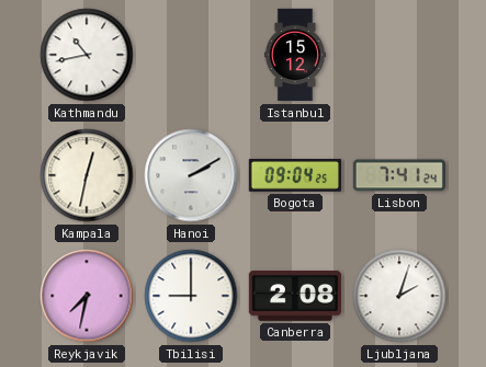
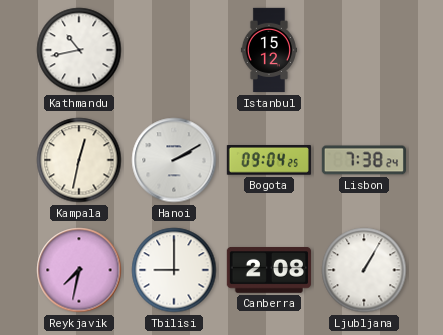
Lisbon: 7:41 -> 7:38 (364, 160)
Ljubljana: 2:03 -> 1:05 (364, 270)
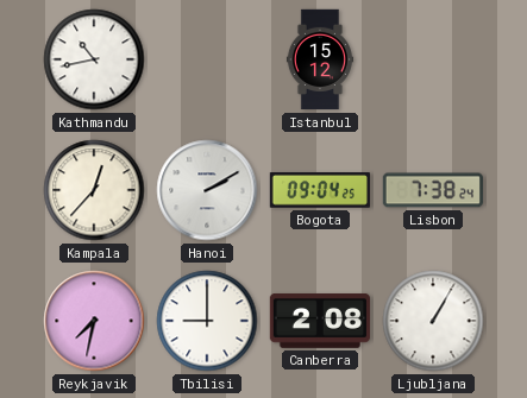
Kampala: 12:32 -> 12:37 (94, 190)
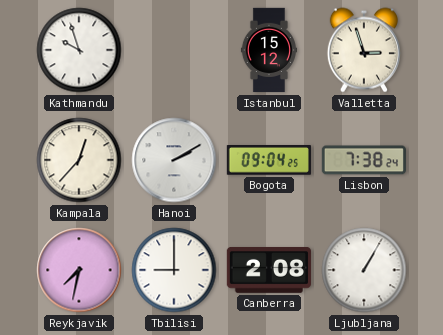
Kathmandu: 10:43 -> 9:57 (79, 50)
Valletta: none -> 2:57 (364, 50)
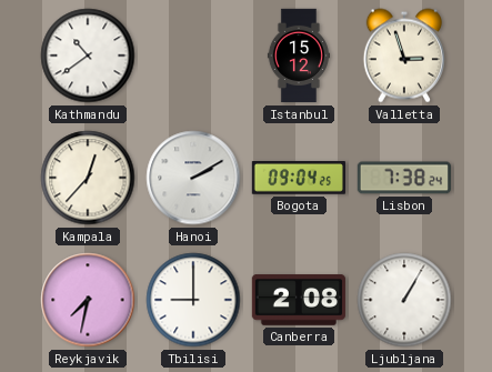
Kathmandu: 9:57 -> 10:39 (88, 56)
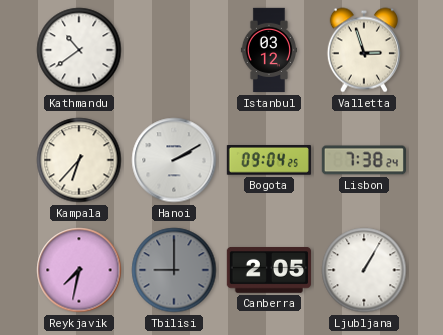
Istanbul: 15:12 -> 03:12 (269, 50)
Kampala: 12:37 -> 6:37 (79, 160)
Tbilisi dial: white -> grey (174, 270)
Canberra: 2:08 -> 2:05 (269, 271)
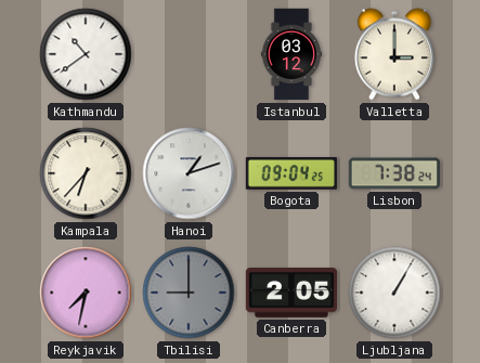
Valletta: 2:57 -> 3:00 (394, 54)
Hanoi: 2:10 -> 1:12 (189, 173)
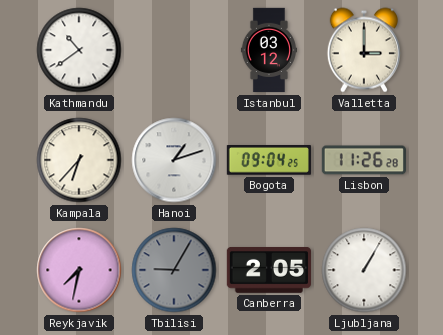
Lisbon: 7:38 -> 11:26 (364, 160)
Tbilisi: 9:00 -> 9:05 (174, 270)
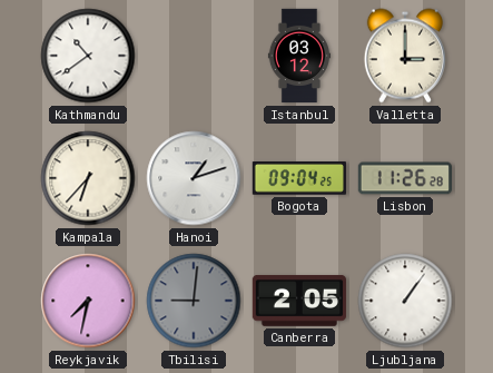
Tbilisi: 9:05 -> 9:01 (194, 301)
Ljubljana: 1:05 -> 1:06 (405, 301)
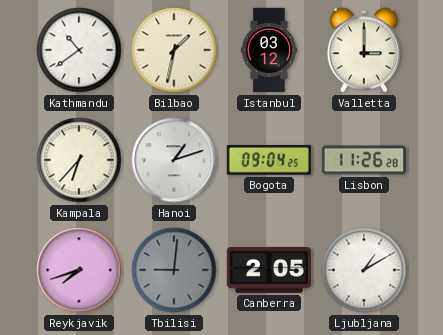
Bilbao: none -> 1:32 (174, 50)
Reykjavik: 7:32 -> 7:42 (79, 270)
Ljubljana: 1:06 -> 1:10 (364, 270)
